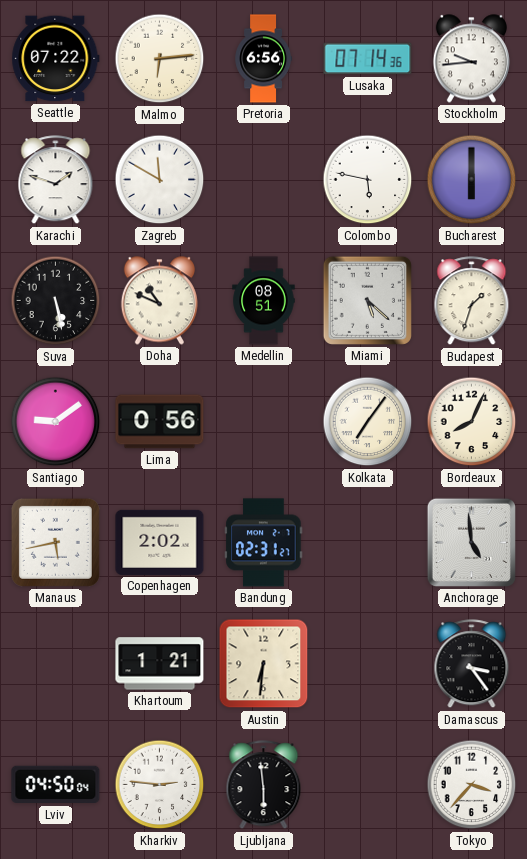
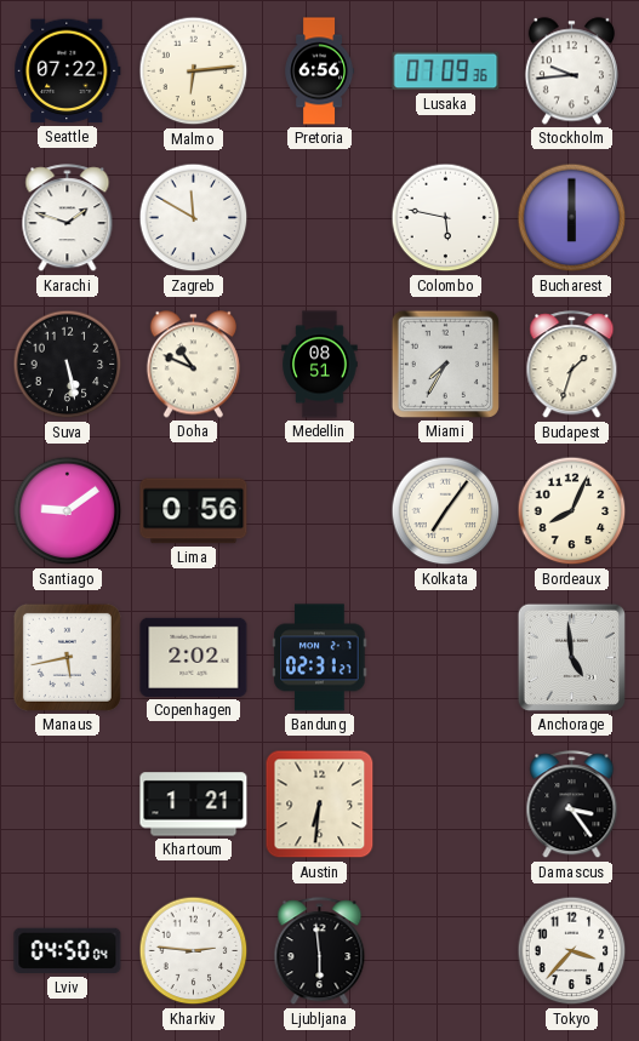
Lusaka: 07:14 -> 07:09 (446, 72)
Miami: 5:22 -> 7:35 (445, 364)
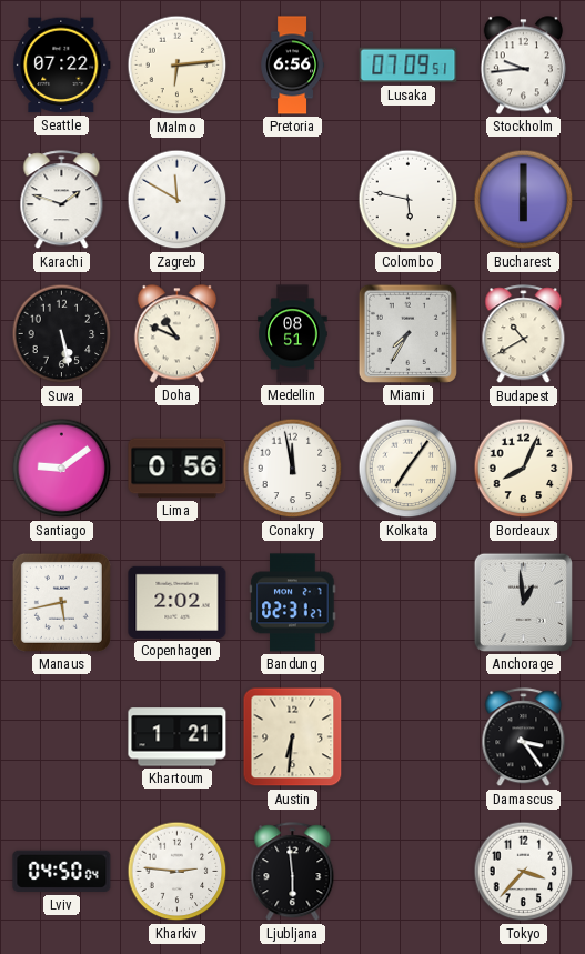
Lusaka: 07:09:36 -> 07:09:51 (409, 66)
Budapest: 1:33 -> 10:40 (524, 334)
Conakry: none -> 11:58 (293, 469)
Anchorage: 4:59 -> 12:59 (523, 602)
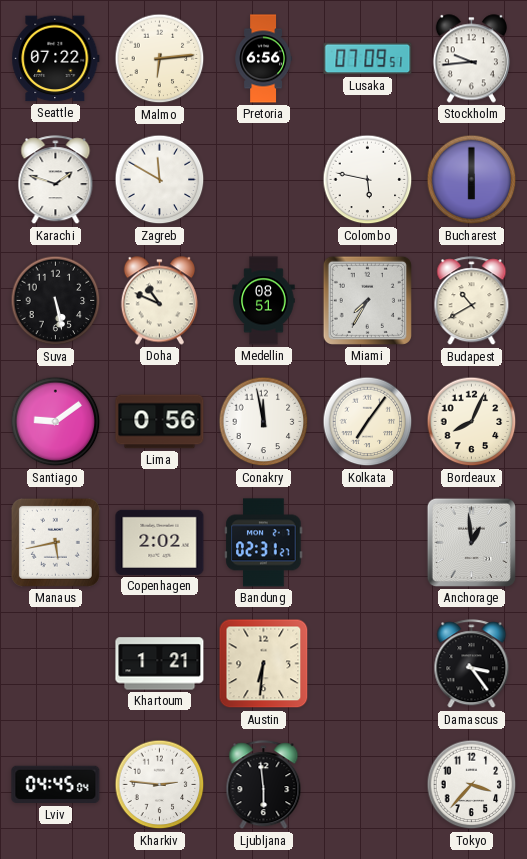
Lviv: 04:50 -> 04:45 (56, 785)
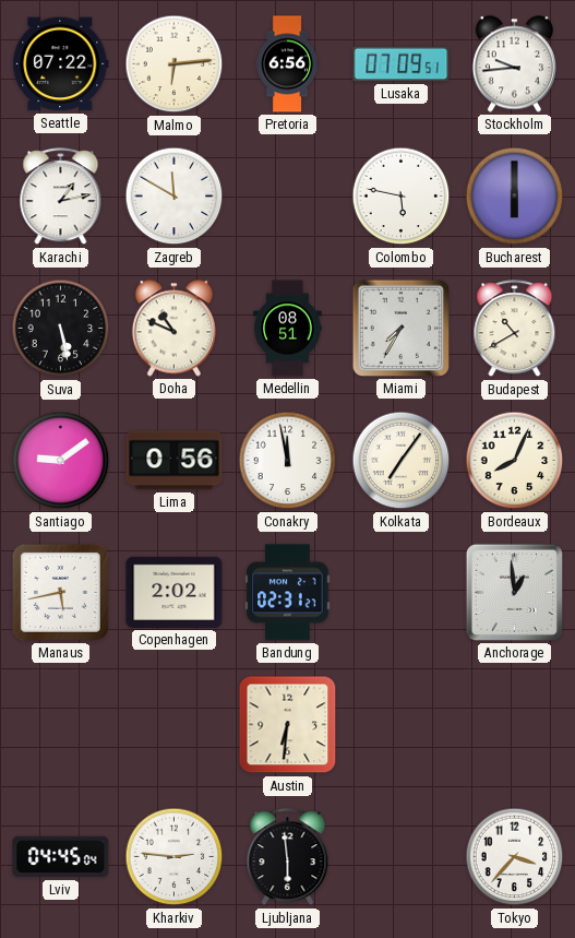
Karachi: 1:48 -> 1:13 (61, 197)
Khartoum: 1:21 -> none (160, 664)
Damascus: 3:24 -> none (472, 664)
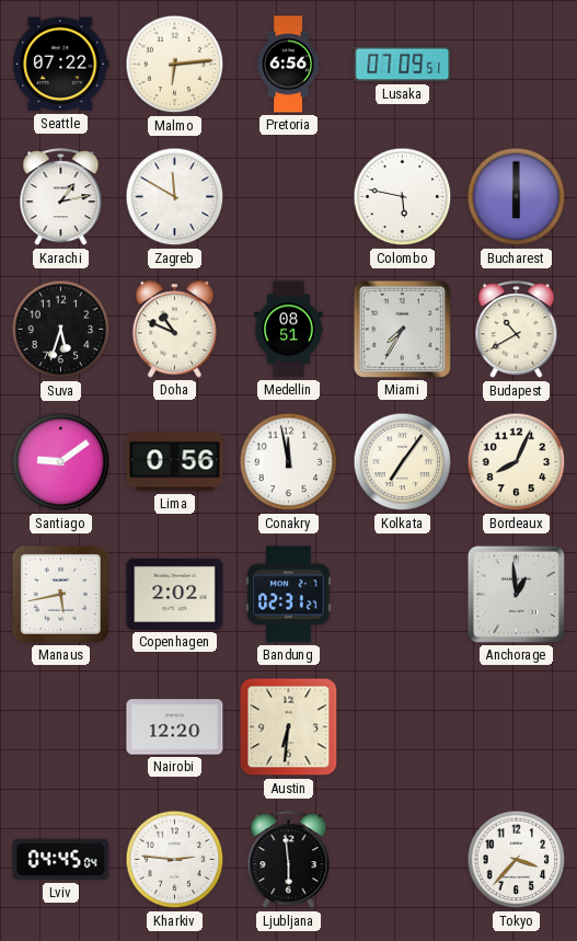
Stockholm: 9:44 -> none (514, 64)
Suva: 5:28 -> 5:33 (61, 330)
Nairobi: none -> 12:20 (175, 727)
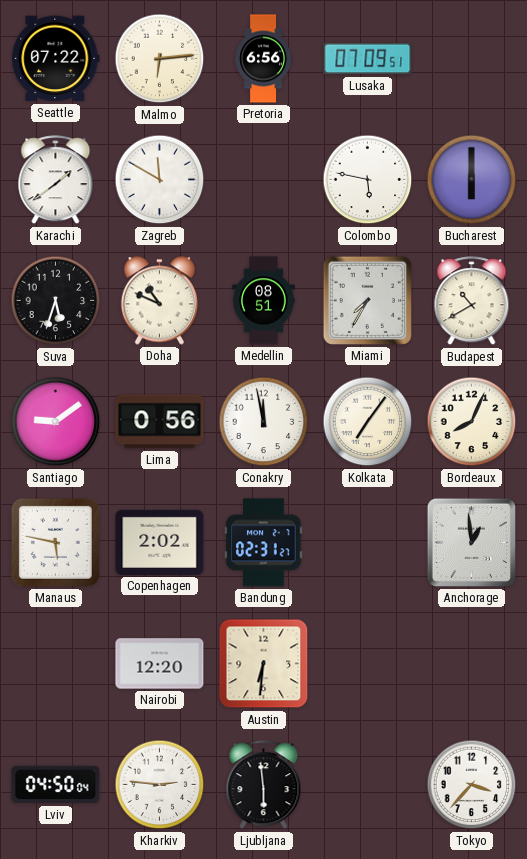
Karachi: 1:13 -> 1:39 (56, 180)
Manaus: 5:43 -> 5:47 (55, 542)
Lviv: 04:45 -> 04:50 (56, 785)
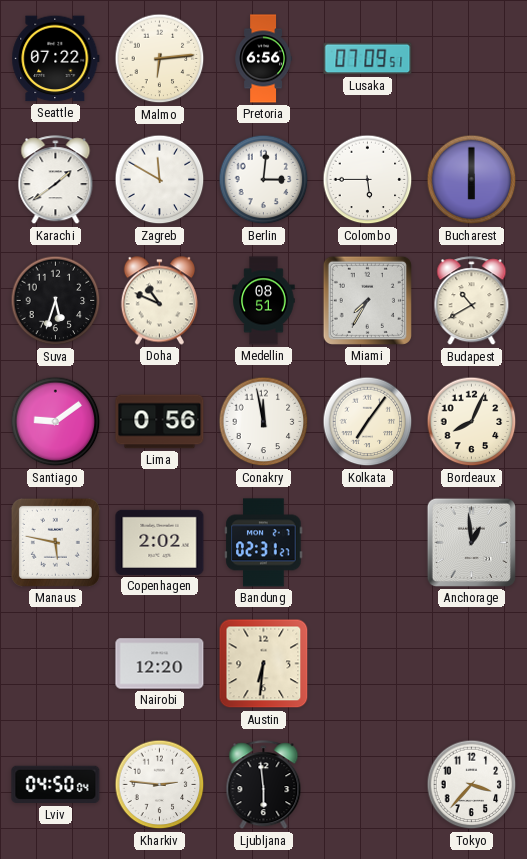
Berlin: none -> 3:01 (264, 180)
Colombo: 5:47 -> 5:45 (368, 180)
